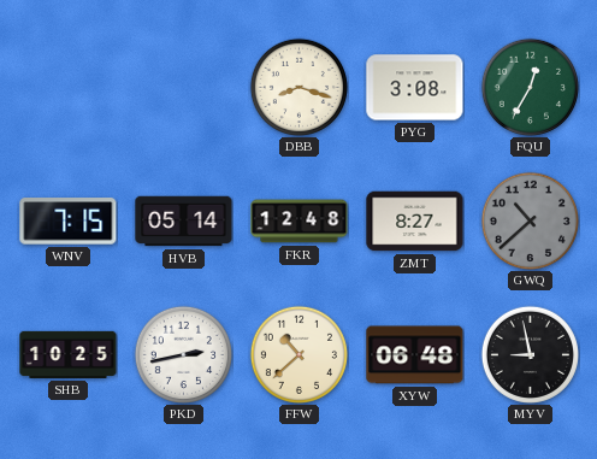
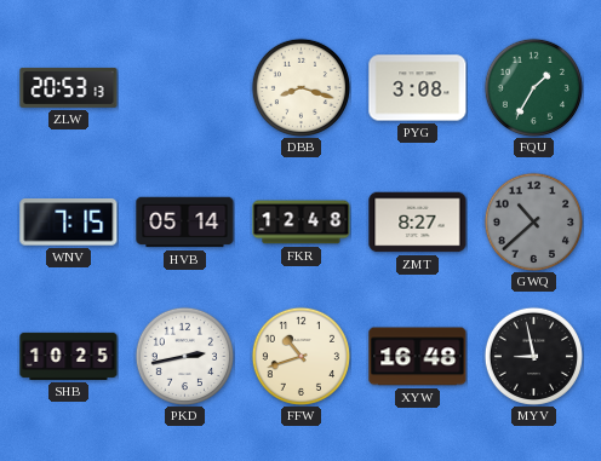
ZLW: none -> 20:53 (69, 87)
FQU: 12:35 -> 1:35 (533, 87)
FFW: 10:38 -> 10:42 (300, 356)
XYW: 06:48 -> 16:48 (418, 357)
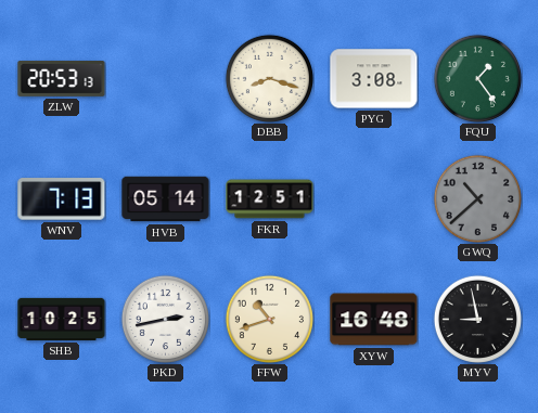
FQU: 1:35 -> 1:24 (477, 78)
WNV: 7:15 -> 7:13 (62, 199)
FKR: 12:48 -> 12:51 (270, 199)
ZMT: 8:27 -> none (418, 223)
